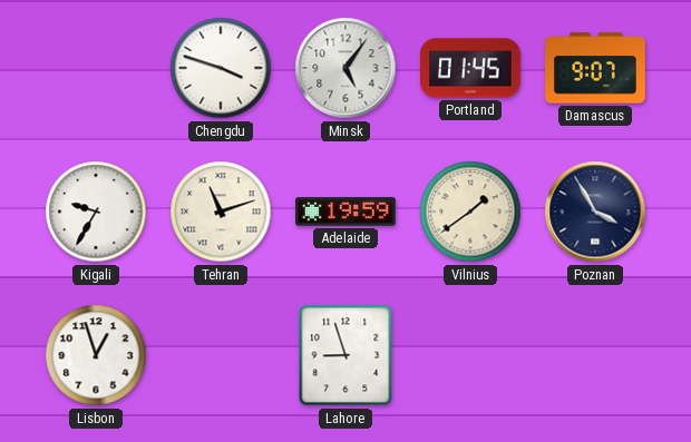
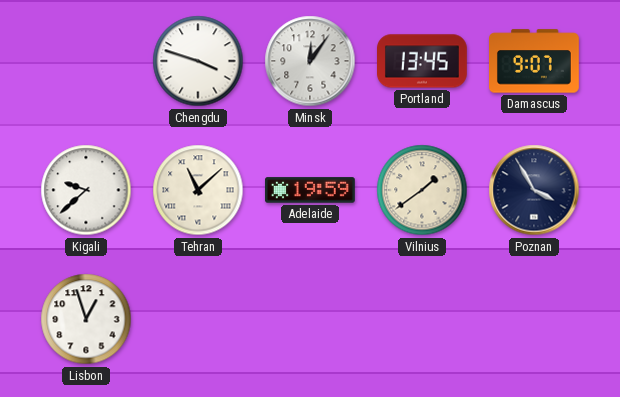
Minsk: 5:06 -> 12:06 (310, 61)
Portland: 01:45 -> 13:45 (423, 61)
Kigali: 9:35 -> 9:38 (86, 190)
Tehran: 11:12 -> 11:08 (198, 190)
Lahore: 8:57 -> none (345, 355)
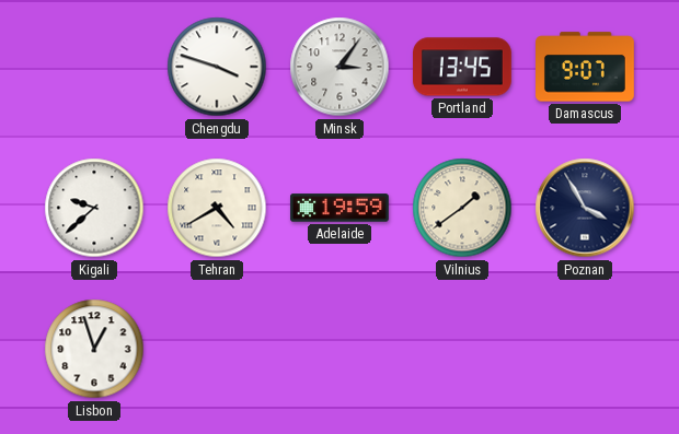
Minsk: 12:06 -> 3:06 (339, 67)
Tehran: 11:08 -> 4:40 (217, 208)
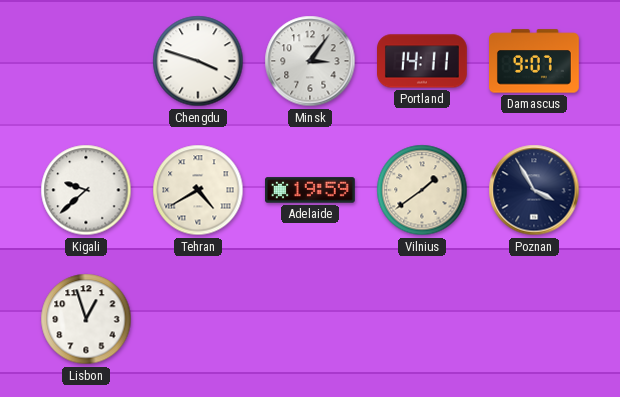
Portland: 13:45 -> 14:11 (423, 61)
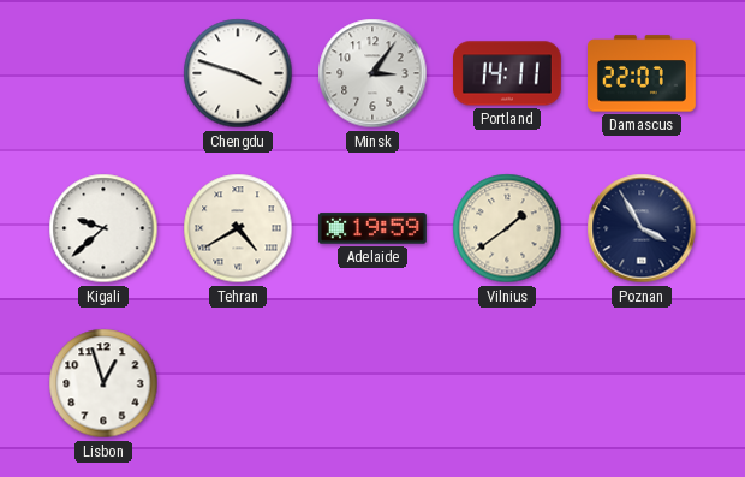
Damascus: 9:07 -> 22:07 (643, 73)
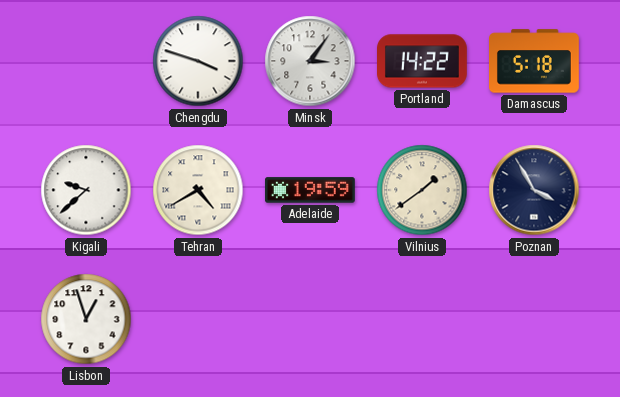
Portland: 14:11 -> 14:22 (423, 61)
Damascus: 22:07 -> 5:18 (535, 61)
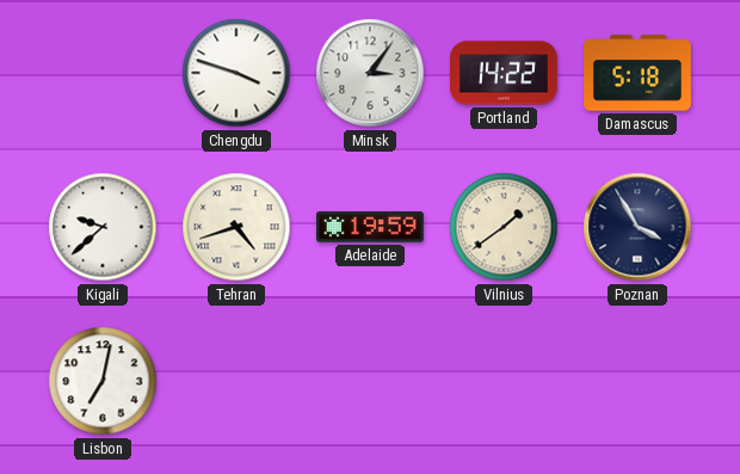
Tehran: 4:40 -> 4:42 (236, 227)
Lisbon: 12:57 -> 7:02 (103, 381)
